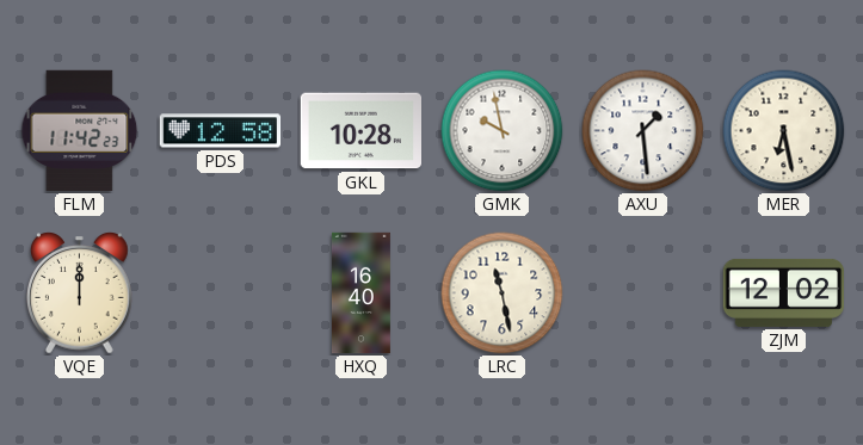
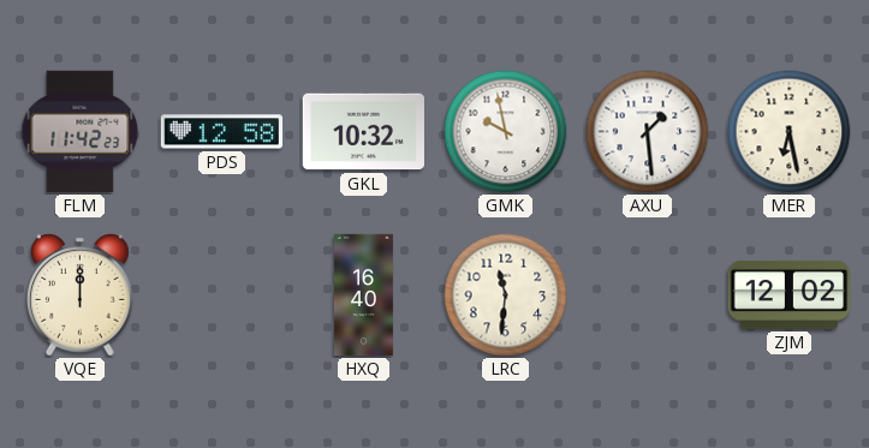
GKL: 10:28 -> 10:32 (363, 132)
LRC: 11:28 -> 11:31 (506, 295)
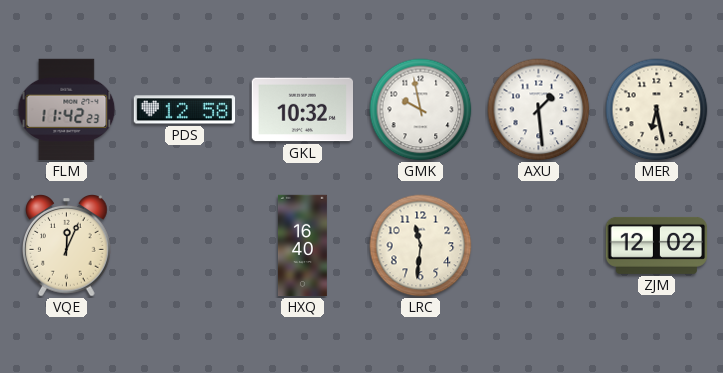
VQE: 12:00 -> 12:04 (67, 246)
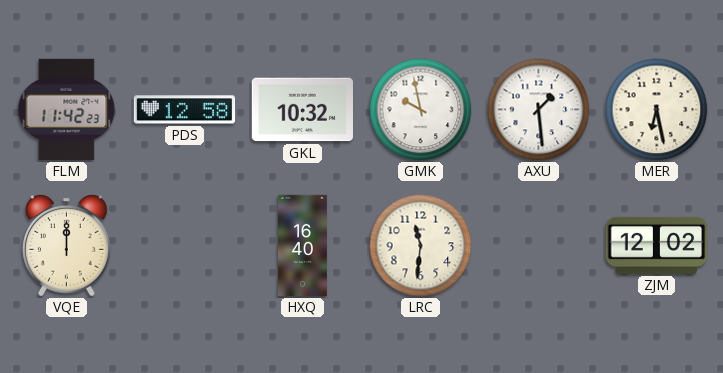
VQE: 12:04 -> 12:00 (67, 246)
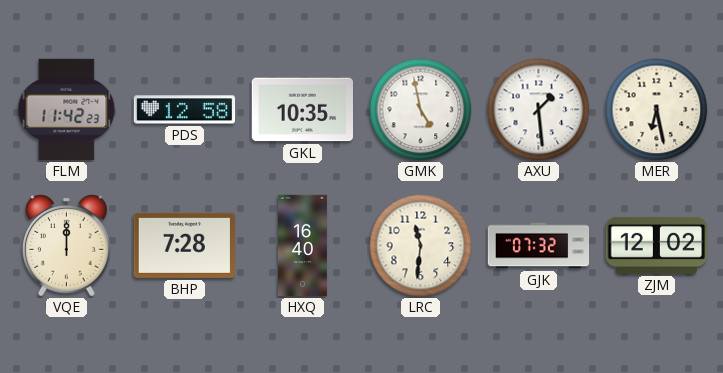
GKL: 10:32 -> 10:35 (302, 110)
GMK: 9:58 -> 4:58 (421, 110)
BHP: none -> 7:28 (184, 245)
GJK: none -> 07:32 (539, 246)
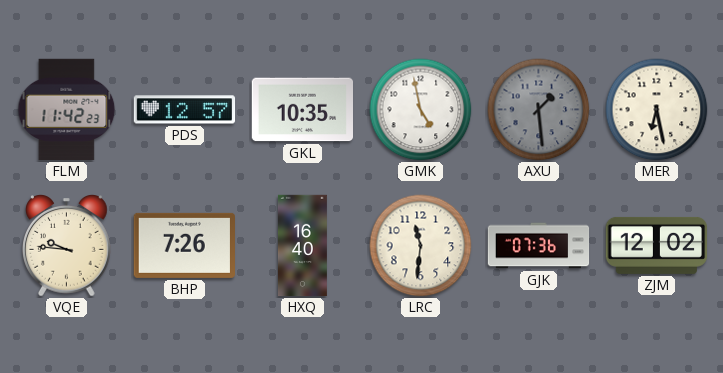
PDS: 12:58 -> 12:57 (185, 110)
AXU dial: white -> grey (539, 110)
VQE: 12:00 -> 9:46 (67, 246)
BHP: 7:28 -> 7:26 (184, 245)
GJK: 07:32 -> 07:36 (539, 246)
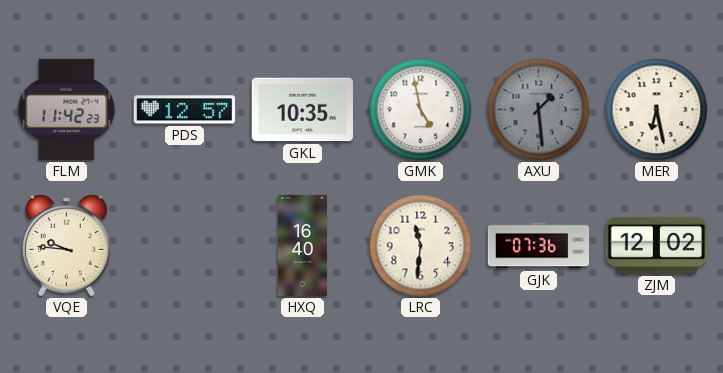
BHP: 7:26 -> none (184, 245)
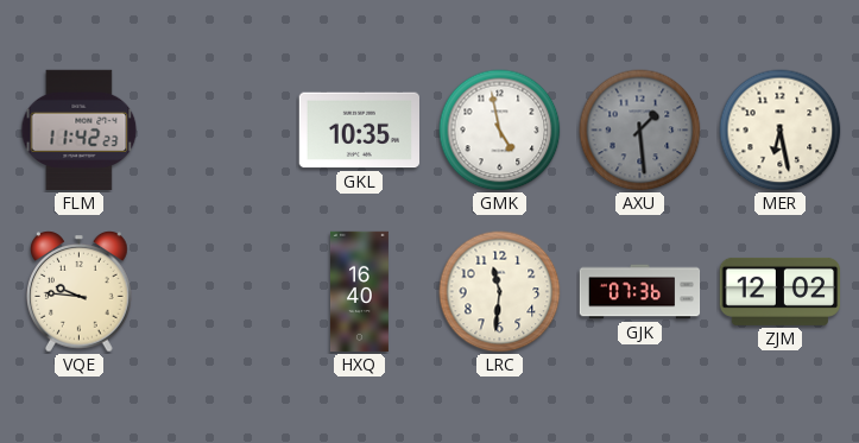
PDS: 12:57 -> none (185, 110)
